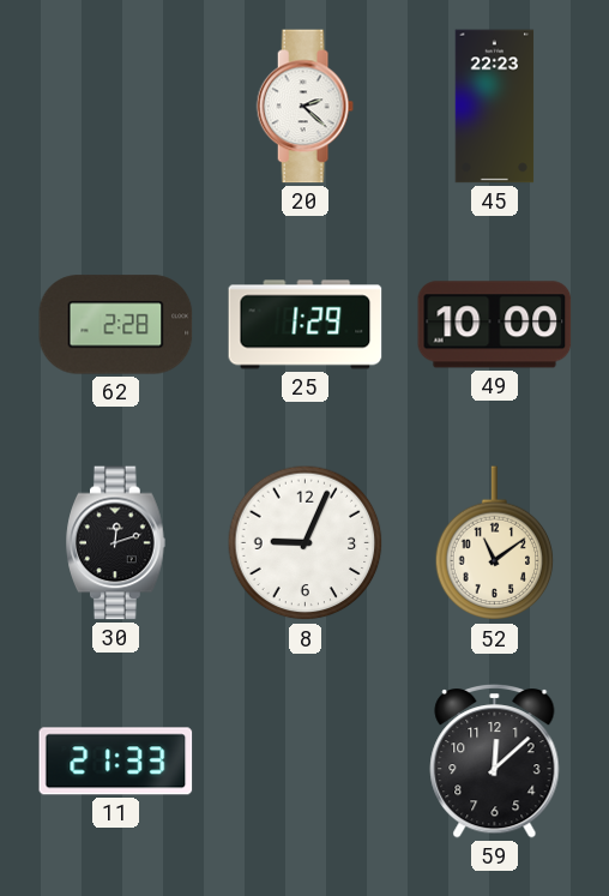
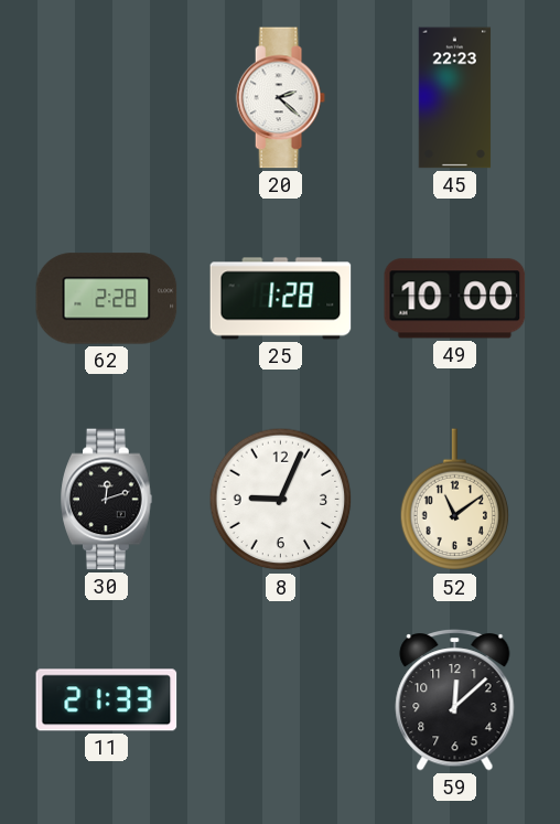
25: 1:29 -> 1:28 (281, 299)
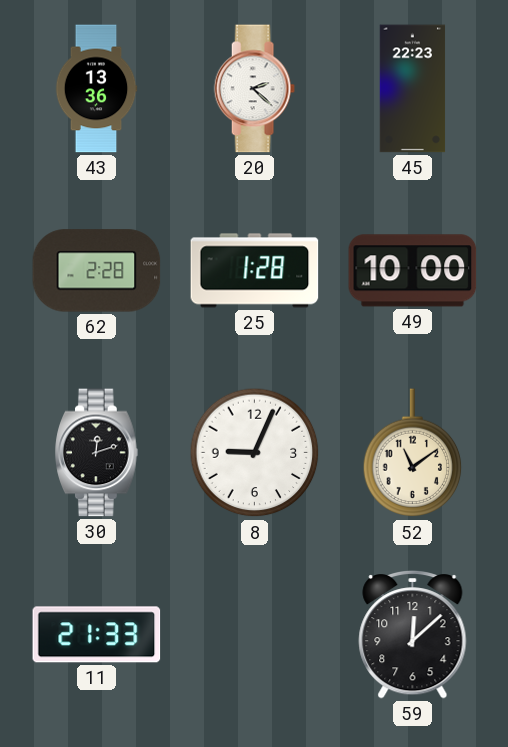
43: none -> 13:36 (96, 89)
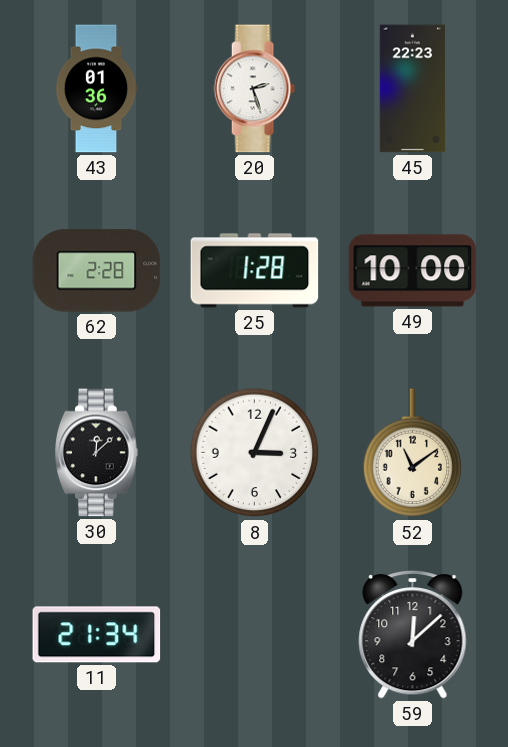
43: 13:36 -> 01:36 (96, 89)
20: 2:22 -> 2:27 (254, 89)
30: 12:12 -> 12:08 (97, 453)
8: 9:04 -> 3:04 (255, 453)
11: 21:33 -> 21:34 (97, 635)
